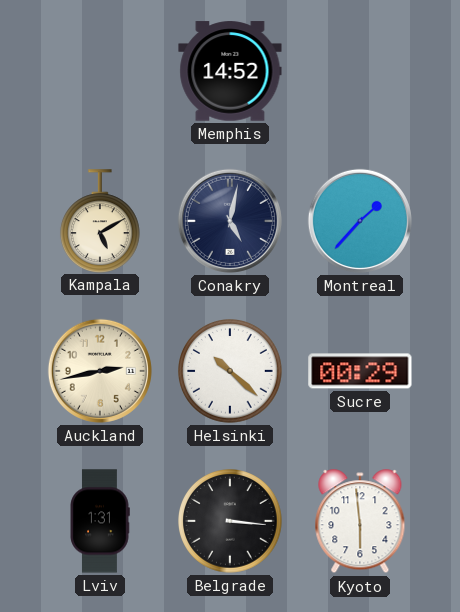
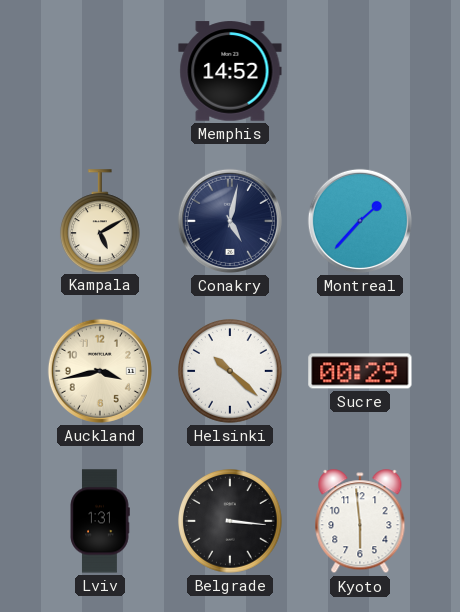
Auckland: 2:43 -> 3:43 (100, 371)
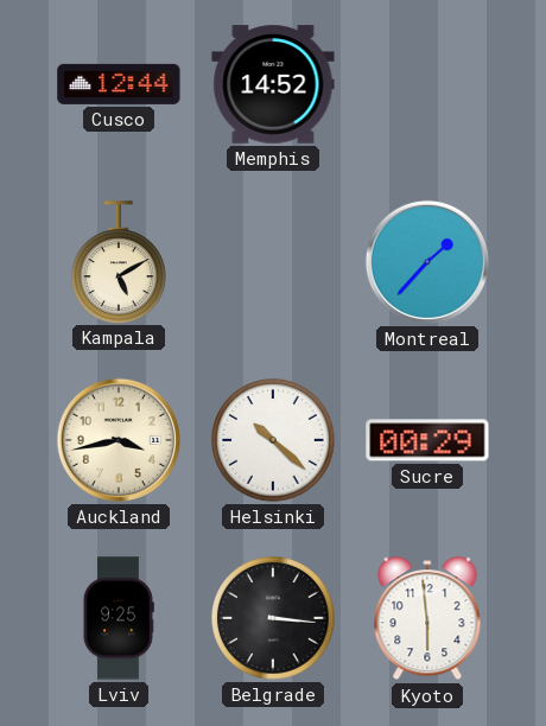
Cusco: none -> 12:44 (119, 84)
Conakry: 5:02 -> none (230, 221)
Lviv: 1:31 -> 9:25 (119, 618)
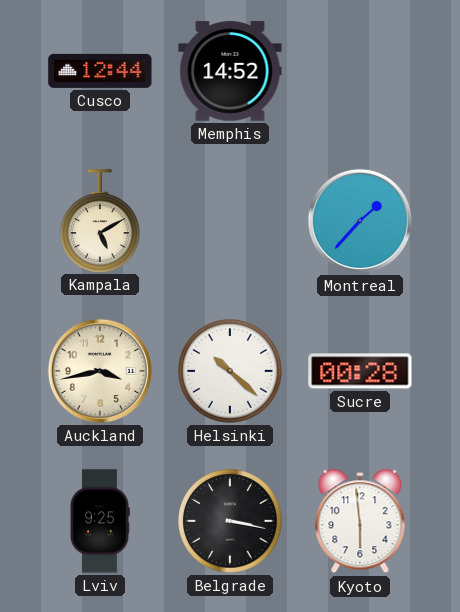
Sucre: 00:29 -> 00:28 (360, 371)
Belgrade: 3:16 -> 3:17 (231, 522)
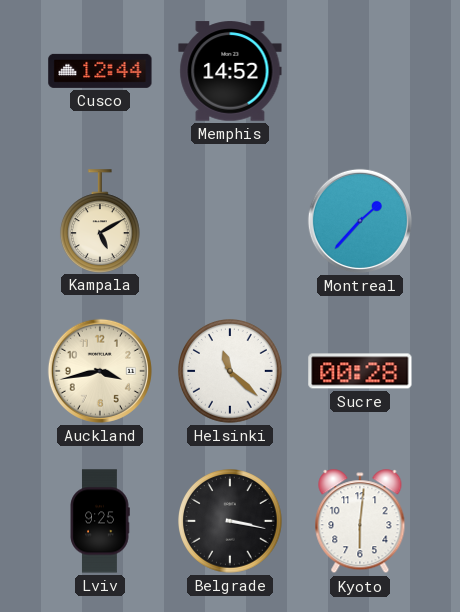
Helsinki: 10:22 -> 11:22 (231, 372)
Kyoto: 5:59 -> 6:01 (360, 522)
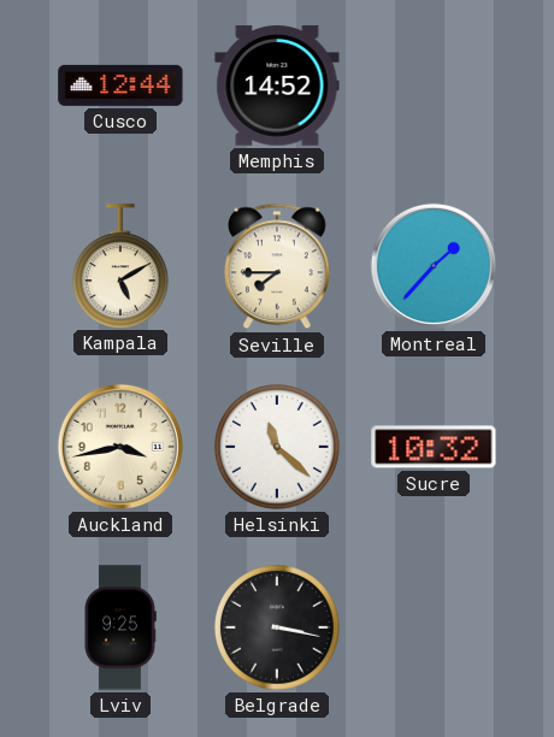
Seville: none -> 7:45 (278, 266)
Sucre: 00:28 -> 10:32 (434, 447)
Kyoto: 6:01 -> none (360, 522)
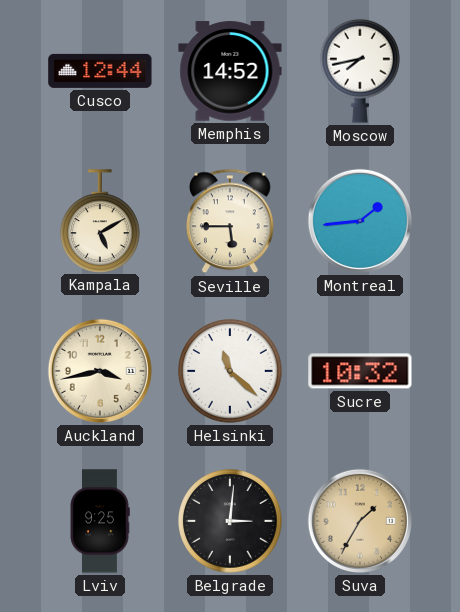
Moscow: none -> 7:43 (360, 71)
Seville: 7:45 -> 5:45 (231, 221)
Montreal: 1:37 -> 1:44 (360, 221)
Belgrade: 3:17 -> 3:01 (231, 522)
Suva: none -> 1:35 (360, 521)
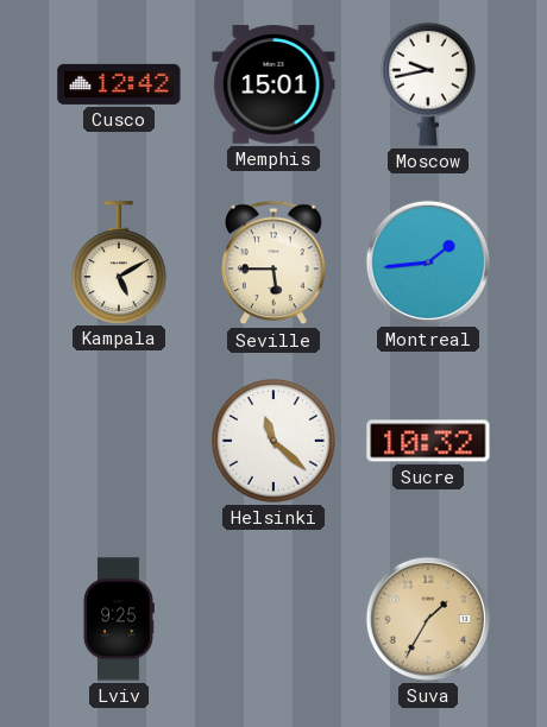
Cusco: 12:44 -> 12:42 (119, 84)
Memphis: 14:52 -> 15:01 (273, 84)
Moscow: 7:43 -> 9:43 (428, 84)
Auckland: 3:43 -> none (100, 371)
Belgrade: 3:01 -> none (231, 522)
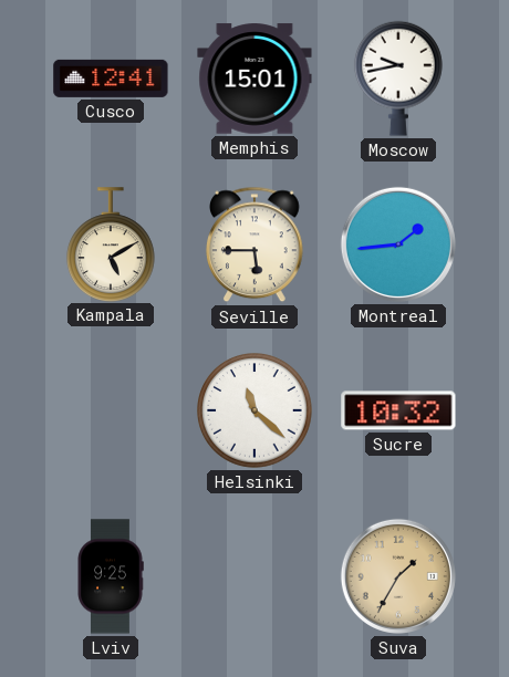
Cusco: 12:42 -> 12:41 (111, 79)
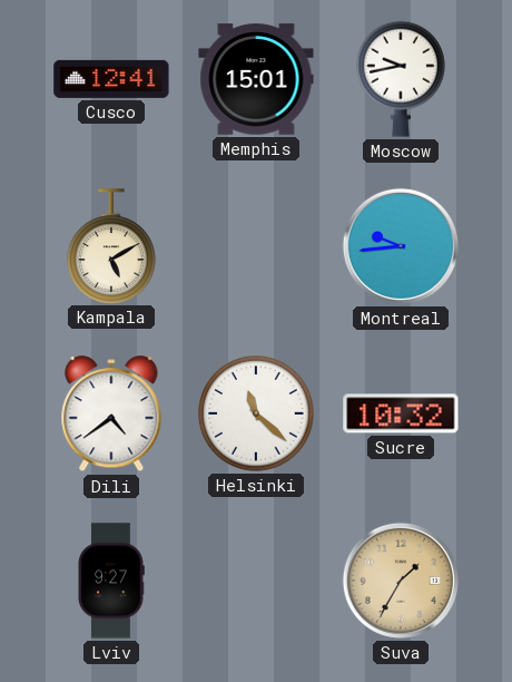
Seville: 5:45 -> none (256, 244)
Montreal: 1:44 -> 9:44 (401, 246)
Dili: none -> 4:39 (111, 415)
Lviv: 9:25 -> 9:27 (111, 581)
